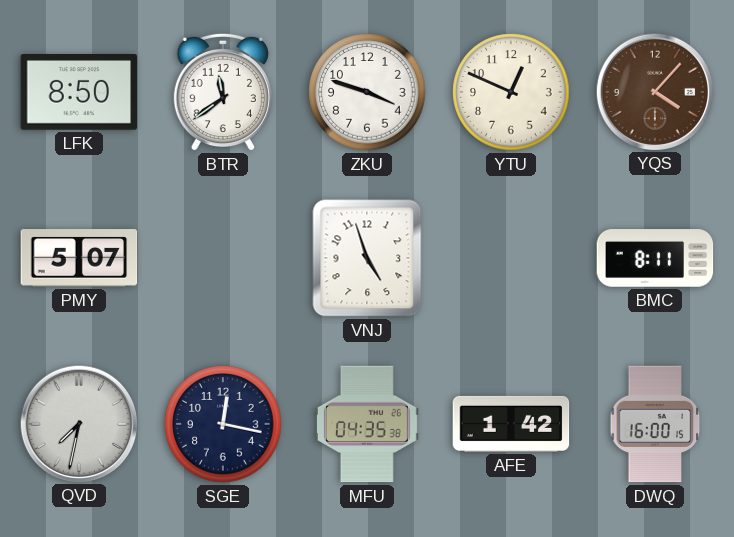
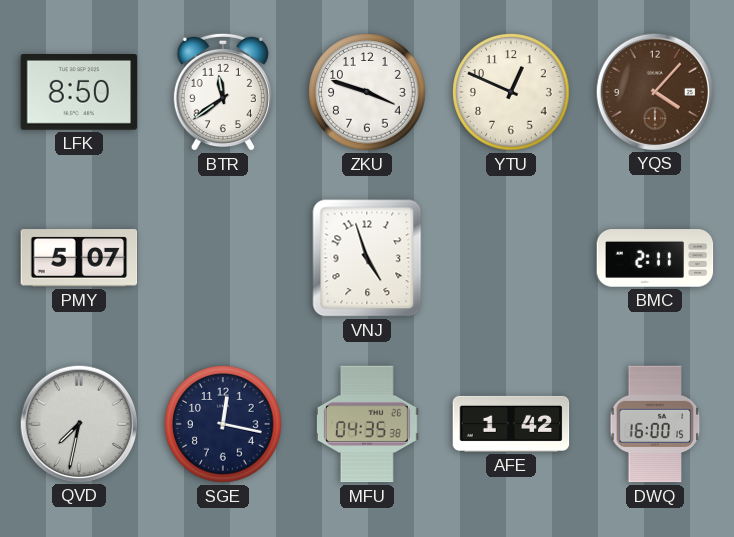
BMC: 8:11 -> 2:11 (655, 258)
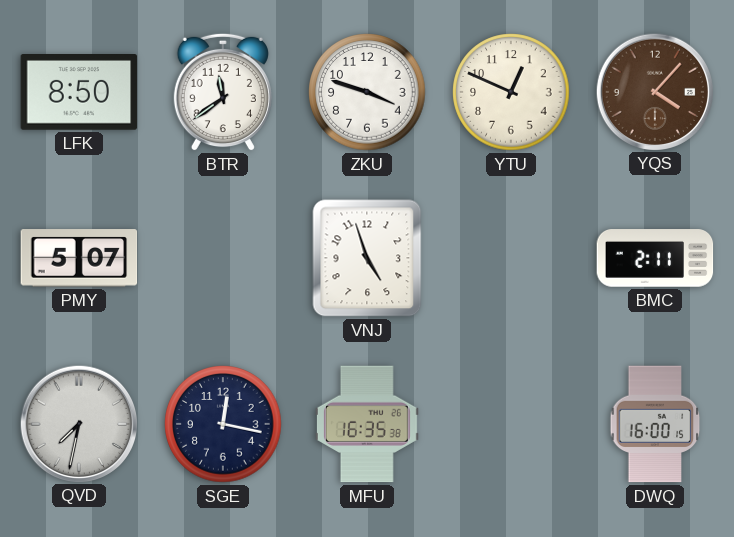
MFU: 04:35 -> 16:35 (367, 424)
AFE: 1:42 -> none (511, 424)
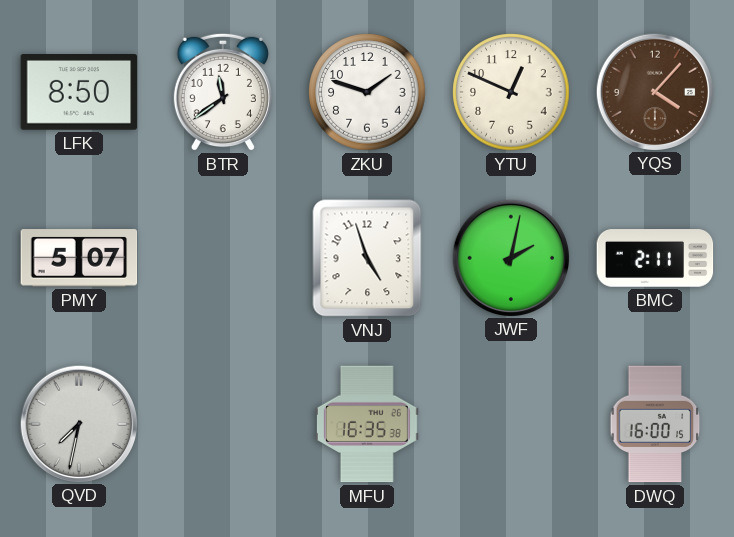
ZKU: 3:48 -> 1:48 (367, 92)
JWF: none -> 2:02 (510, 257)
SGE: 12:17 -> none (223, 424)
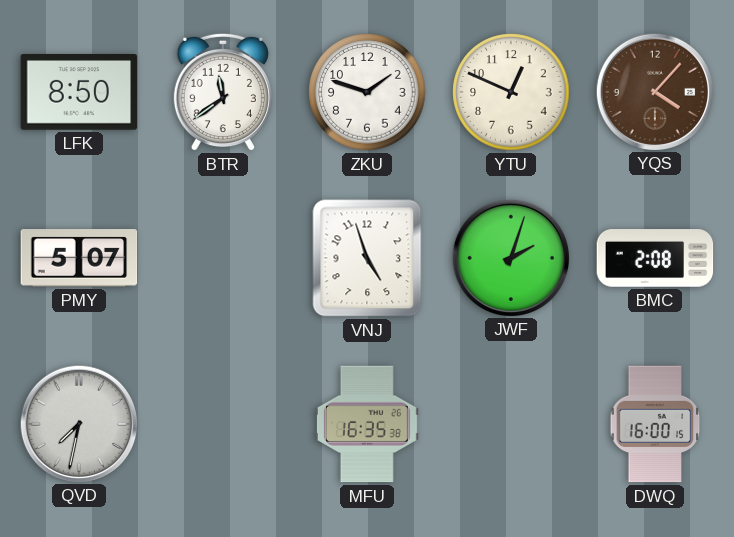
JWF: 2:02 -> 2:03 (510, 257)
BMC: 2:11 -> 2:08 (655, 258)
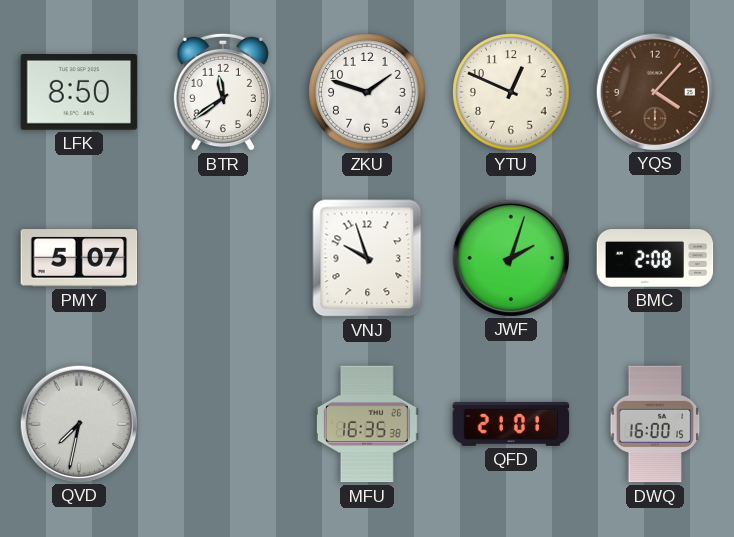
VNJ: 4:57 -> 9:57 (367, 258)
QFD: none -> 21:01 (511, 424)
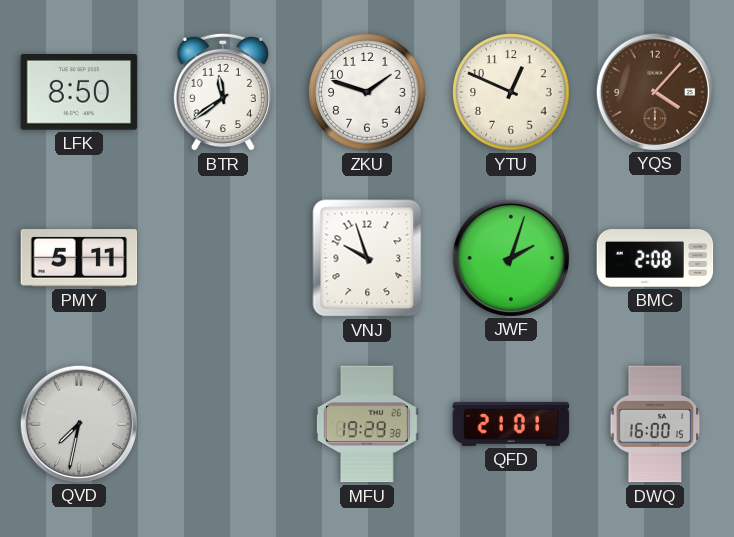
PMY: 5:07 -> 5:11 (79, 258)
MFU: 16:35 -> 19:29 (367, 424)
